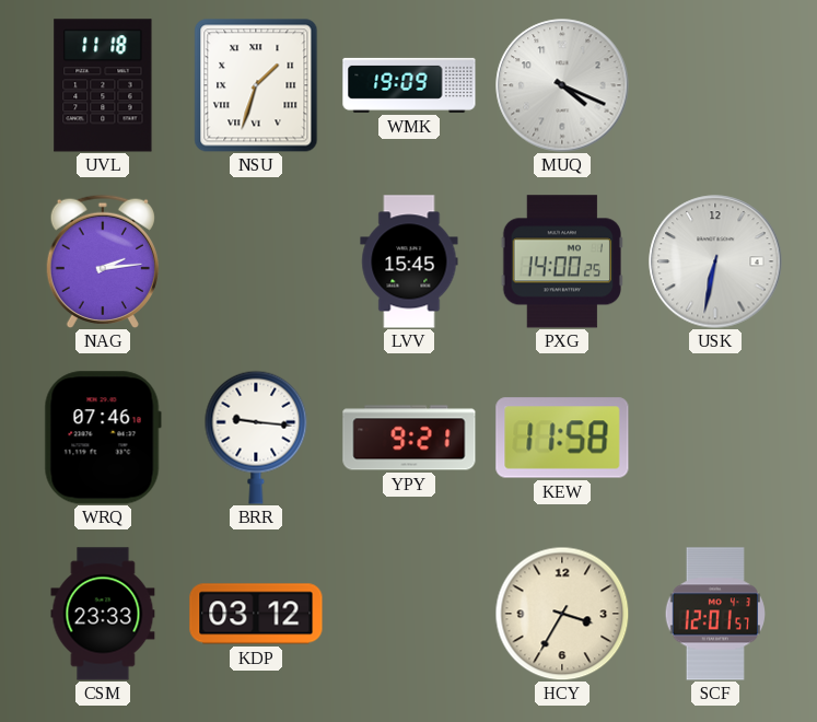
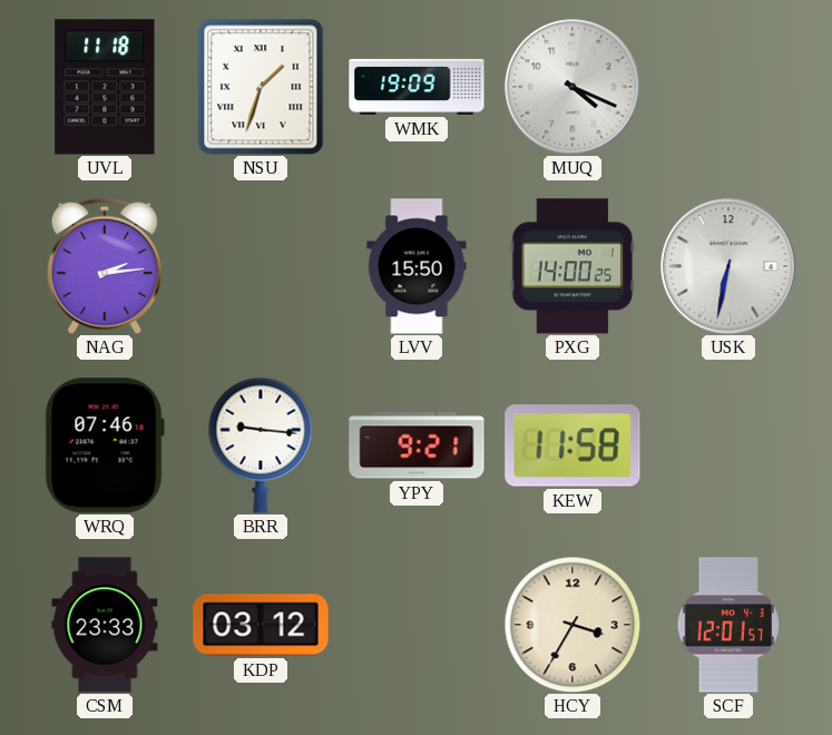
LVV: 15:45 -> 15:50 (417, 266)
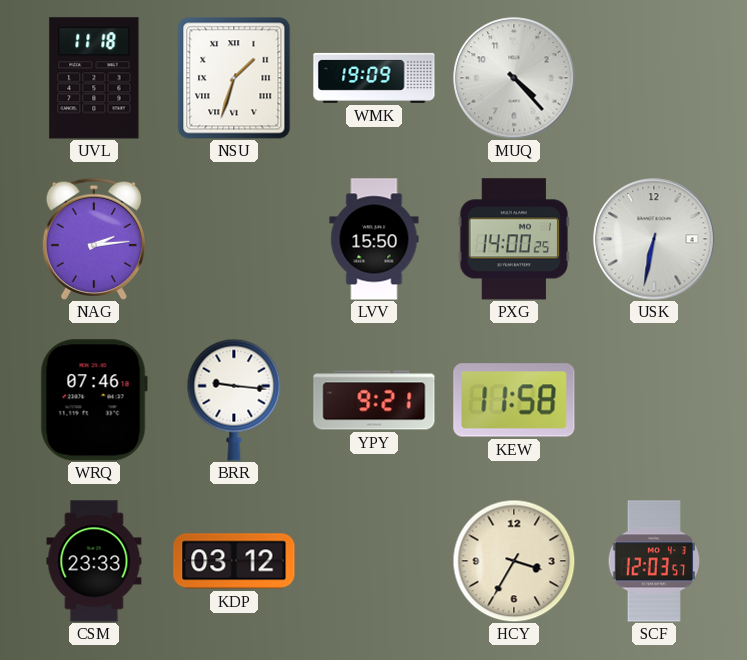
MUQ: 4:19 -> 4:23 (514, 78)
SCF: 12:01 -> 12:03 (653, 561)
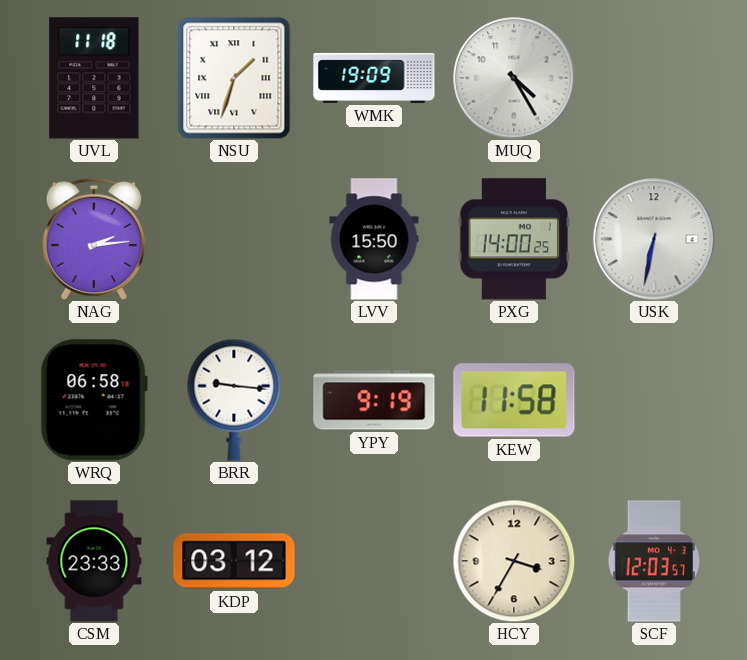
MUQ: 4:23 -> 4:25 (514, 78)
WRQ: 07:46 -> 06:58 (94, 400)
YPY: 9:21 -> 9:19 (374, 400)
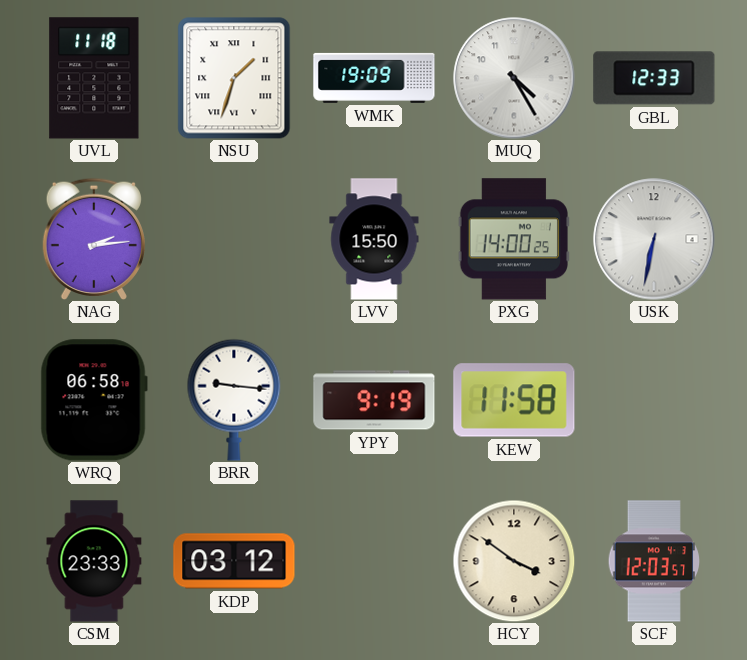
GBL: none -> 12:33 (654, 78)
HCY: 3:35 -> 3:51 (514, 561)
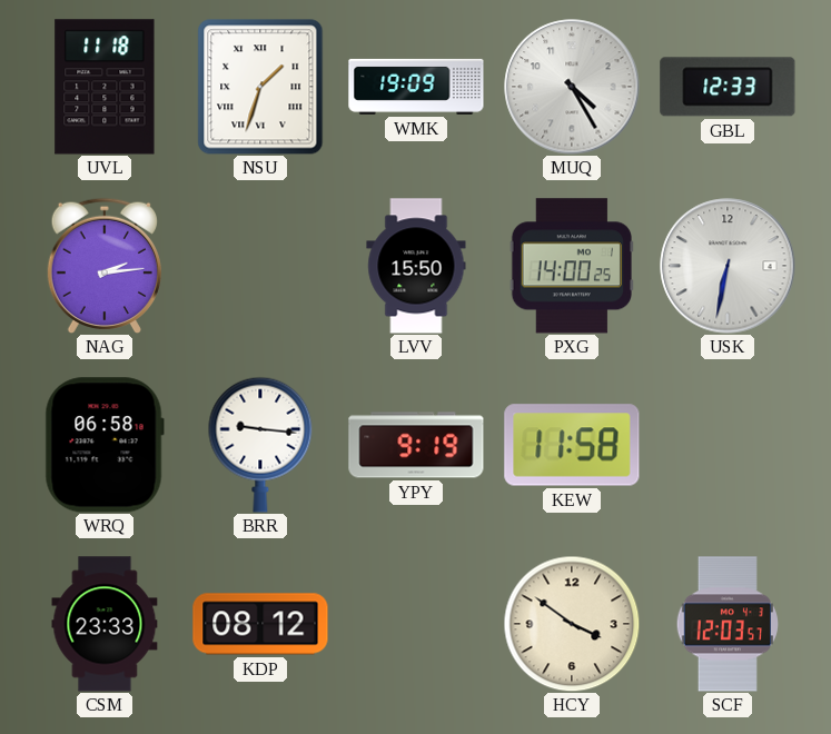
KDP: 03:12 -> 08:12 (260, 624)
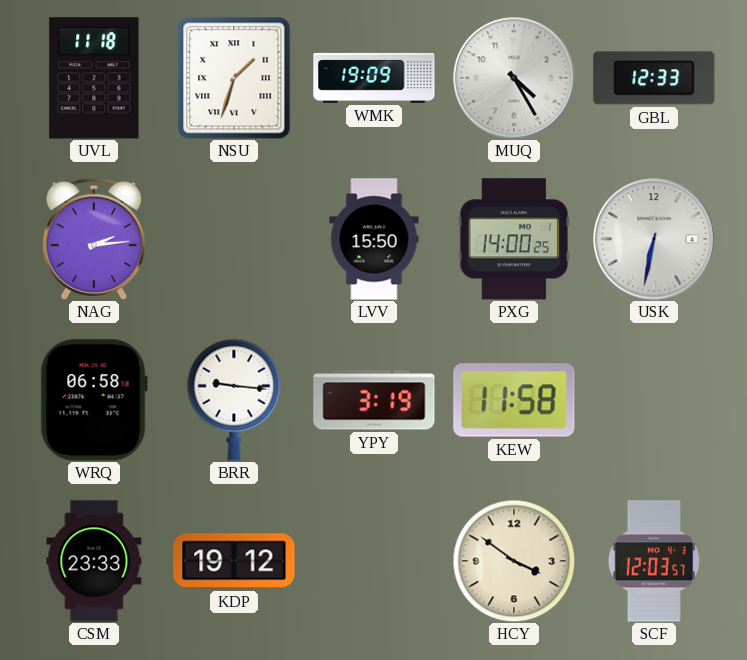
YPY: 9:19 -> 3:19 (374, 400)
KDP: 08:12 -> 19:12 (234, 561)
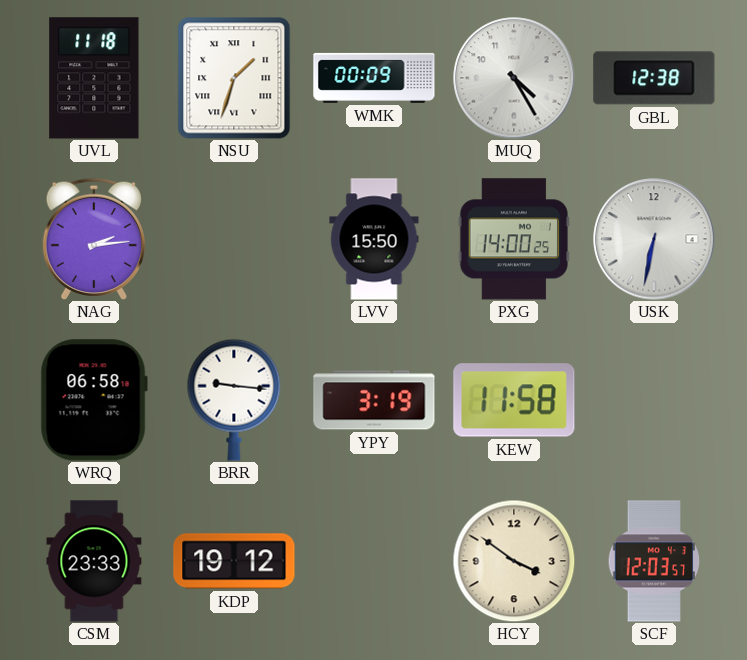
WMK: 19:09 -> 00:09 (374, 78)
GBL: 12:33 -> 12:38 (654, 78)
